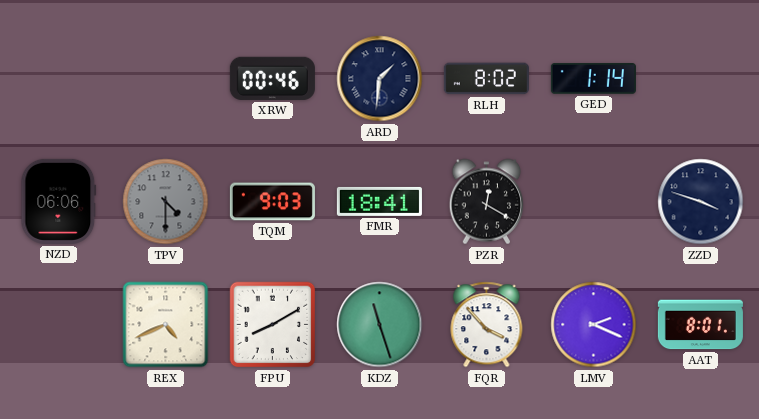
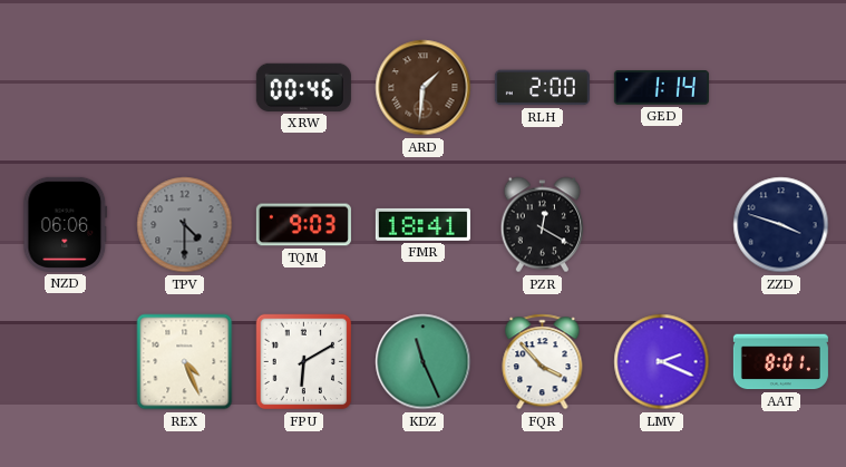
ARD dial: navy -> brown (424, 88)
RLH: 8:02 -> 2:00 (542, 88)
REX: 4:41 -> 4:26 (185, 362)
FPU: 8:10 -> 6:10 (304, 362)
KDZ: 11:27 -> 11:26 (424, 362)
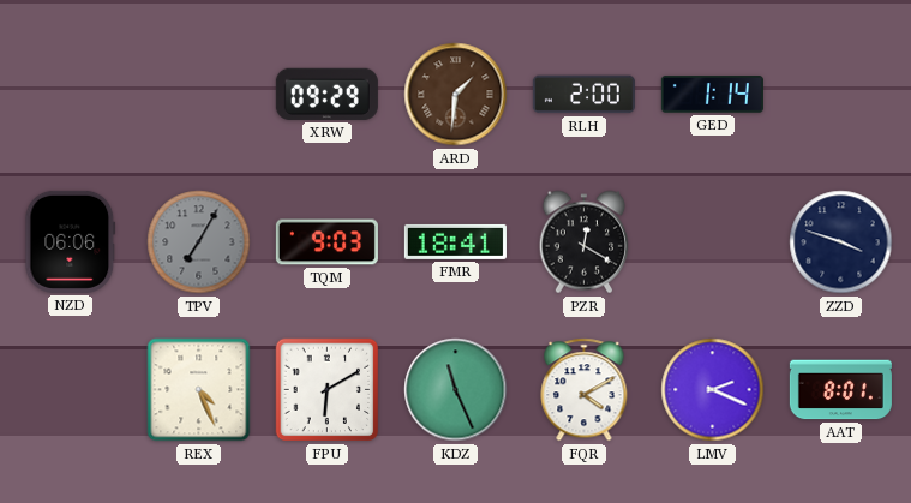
XRW: 00:46 -> 09:29 (326, 94)
TPV: 4:30 -> 7:05 (199, 242)
FQR: 3:53 -> 4:10 (585, 390)
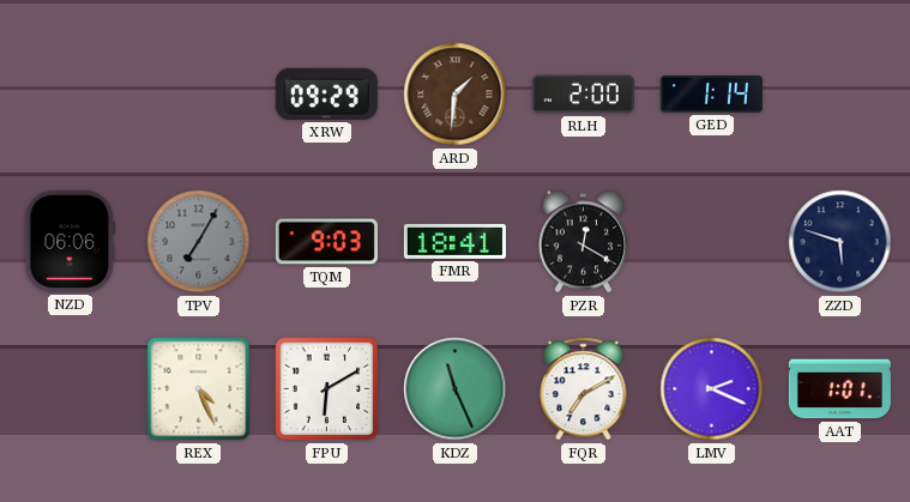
ZZD: 3:48 -> 5:48 (840, 242)
FQR: 4:10 -> 7:10 (584, 389)
AAT: 8:01 -> 1:01 (839, 389)
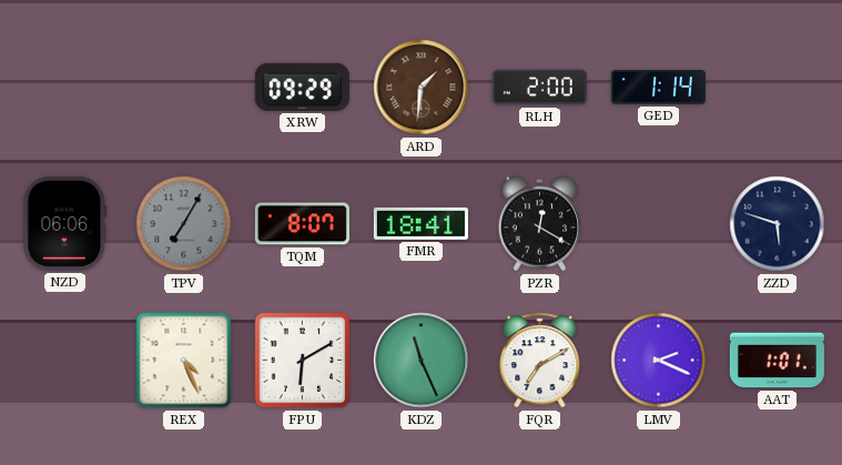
TQM: 9:03 -> 8:07 (302, 224)
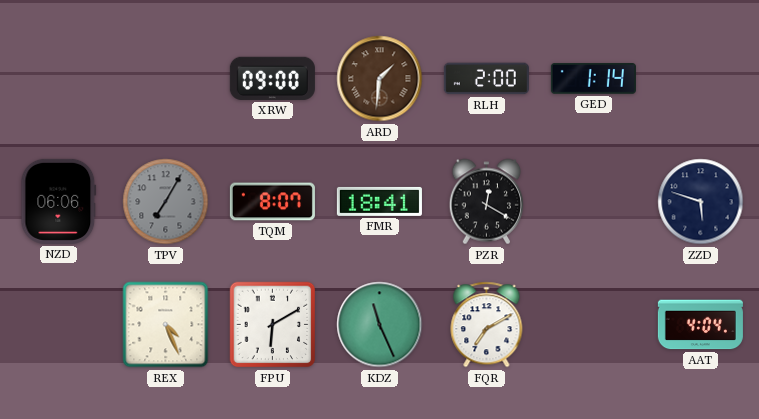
XRW: 09:29 -> 09:00 (272, 78)
LMV: 2:19 -> none (659, 361)
AAT: 1:01 -> 4:04 (700, 325)
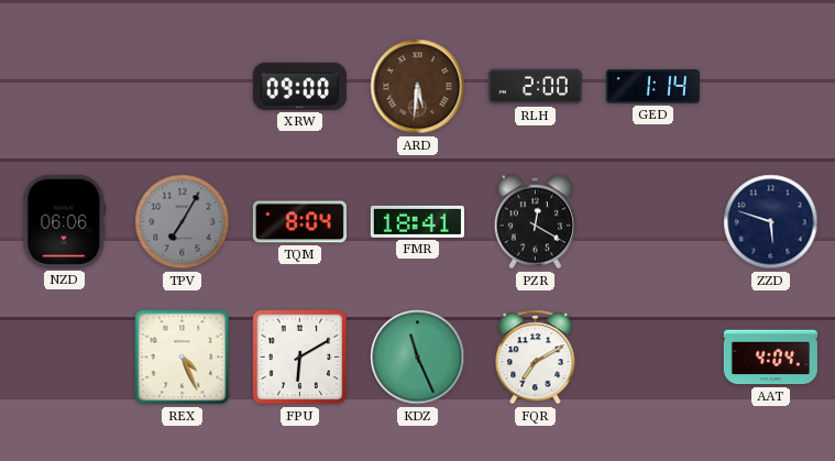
ARD: 1:31 -> 5:31 (418, 87)
TQM: 8:07 -> 8:04 (299, 222)
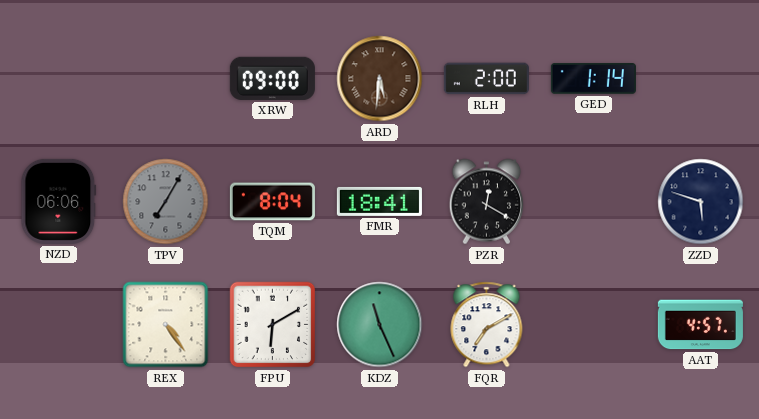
REX: 4:26 -> 4:24 (166, 325)
AAT: 4:04 -> 4:57 (700, 325)
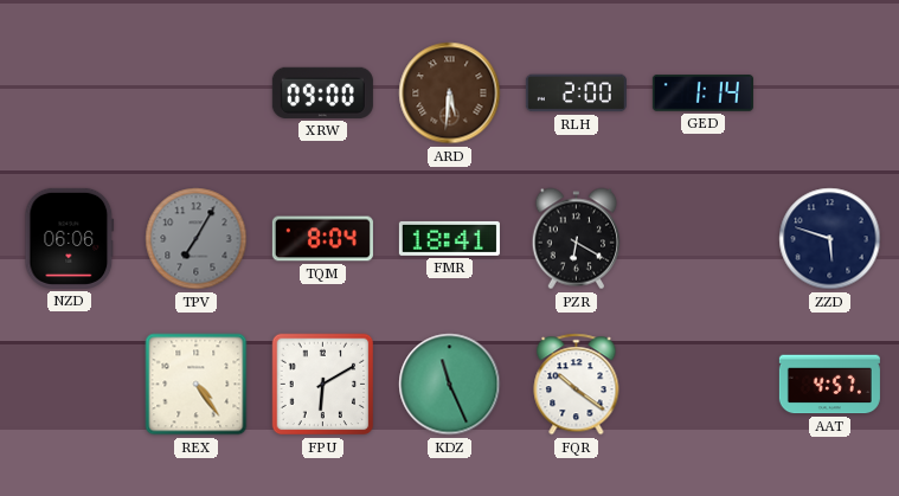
PZR: 12:20 -> 6:20 (577, 239)
FQR: 7:10 -> 10:21 (577, 385)
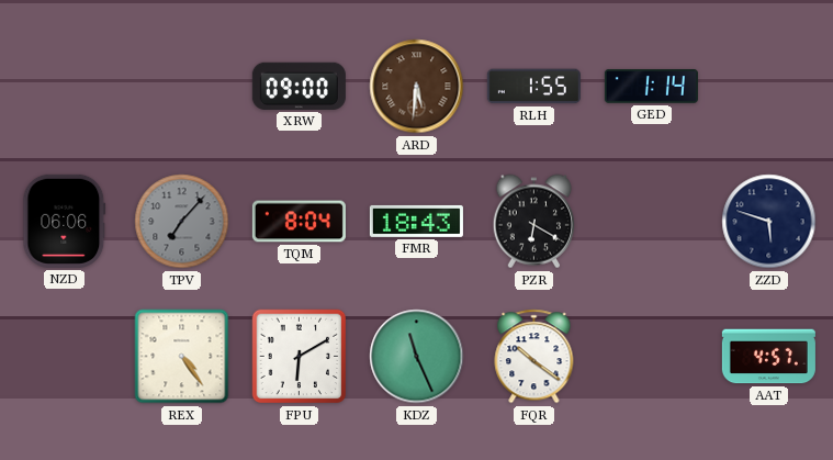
RLH: 2:00 -> 1:55 (533, 87)
TPV: 7:05 -> 7:07 (182, 222)
FMR: 18:41 -> 18:43 (416, 221)
